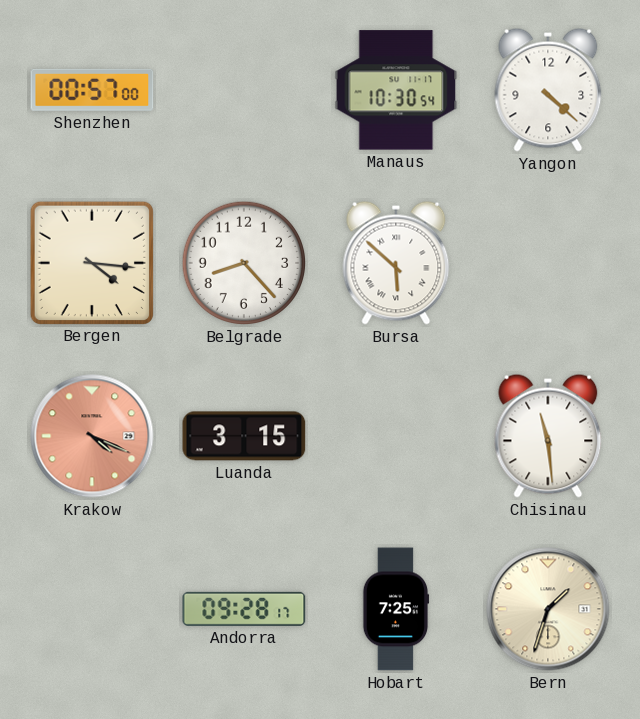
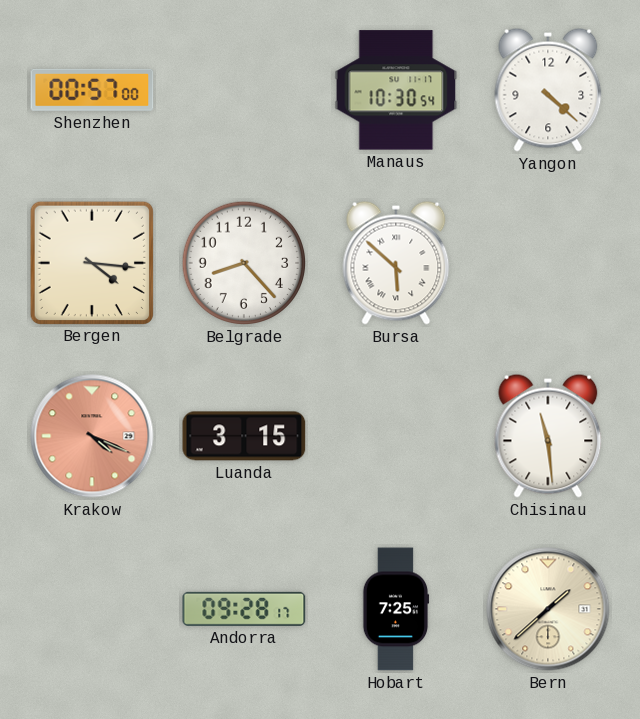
Bern: 1:33 -> 1:38 (548, 609)
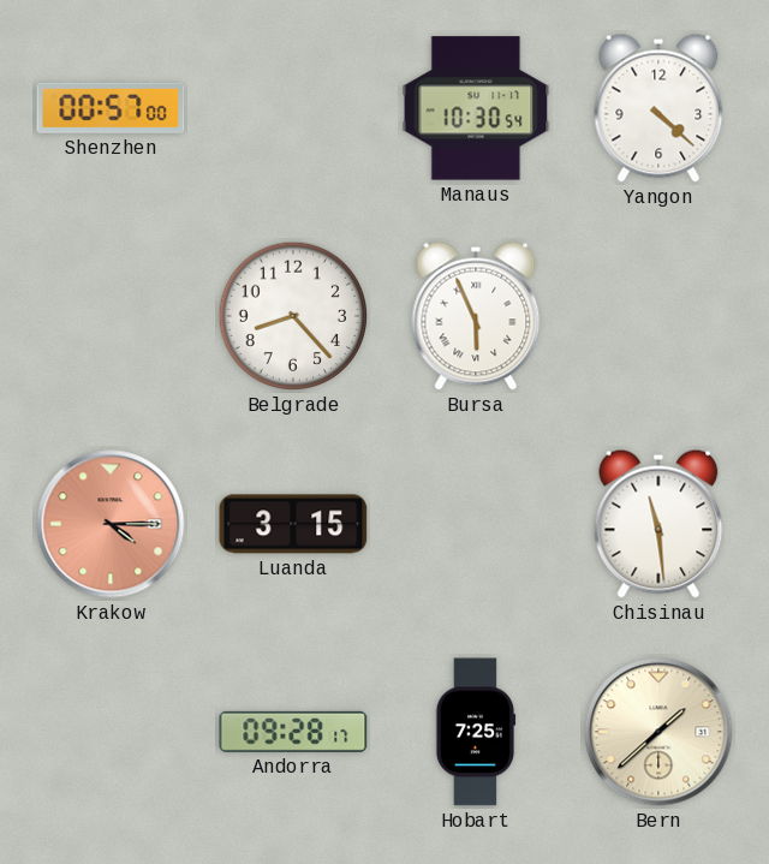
Bergen: 4:16 -> none (91, 262)
Bursa: 5:52 -> 5:56 (476, 316)
Krakow: 4:19 -> 4:15 (111, 524)
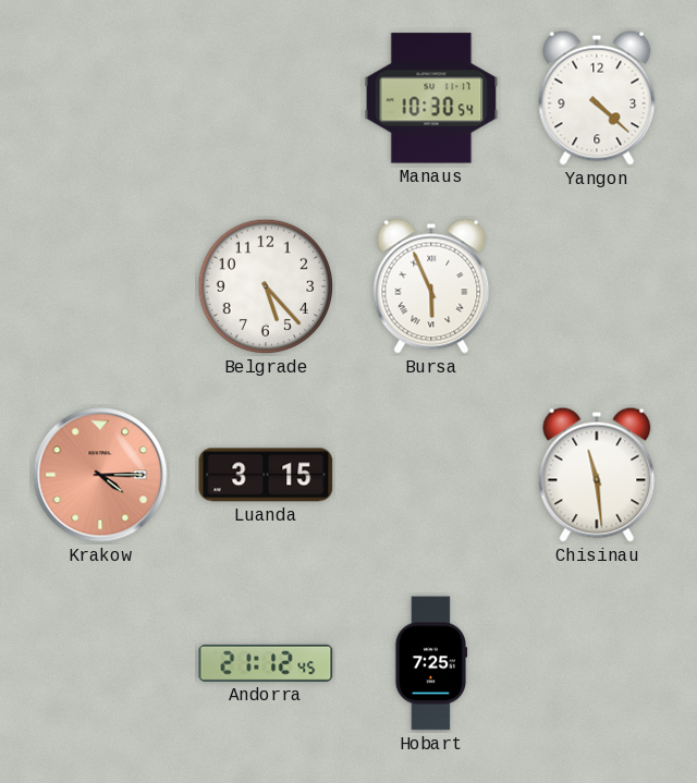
Shenzhen: 00:57 -> none (111, 108)
Belgrade: 8:23 -> 5:23 (266, 286)
Andorra: 09:28 -> 21:12 (266, 663)
Bern: 1:38 -> none (658, 732)
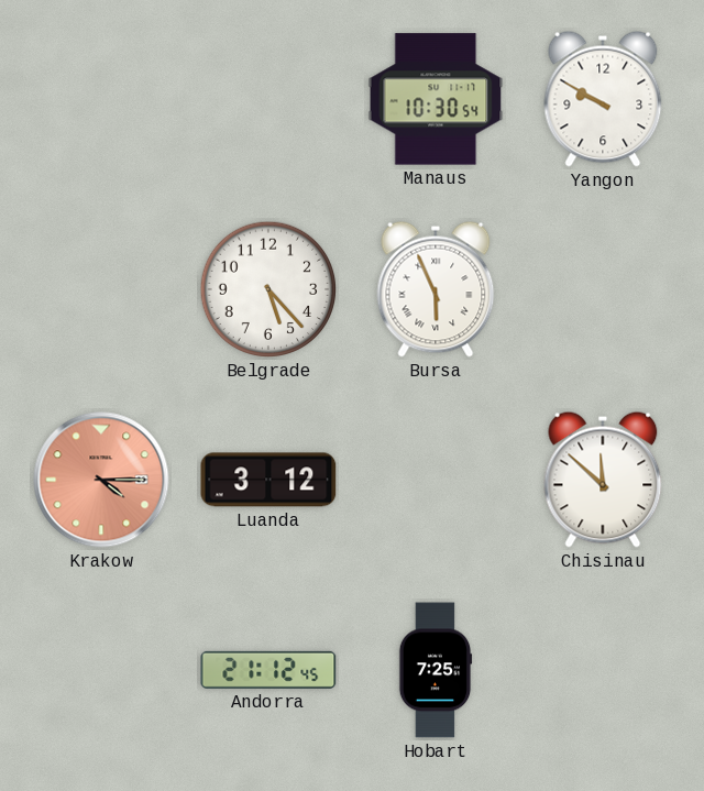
Yangon: 4:22 -> 9:50 (603, 99)
Luanda: 3:15 -> 3:12 (268, 480)
Chisinau: 11:29 -> 11:52 (603, 480)
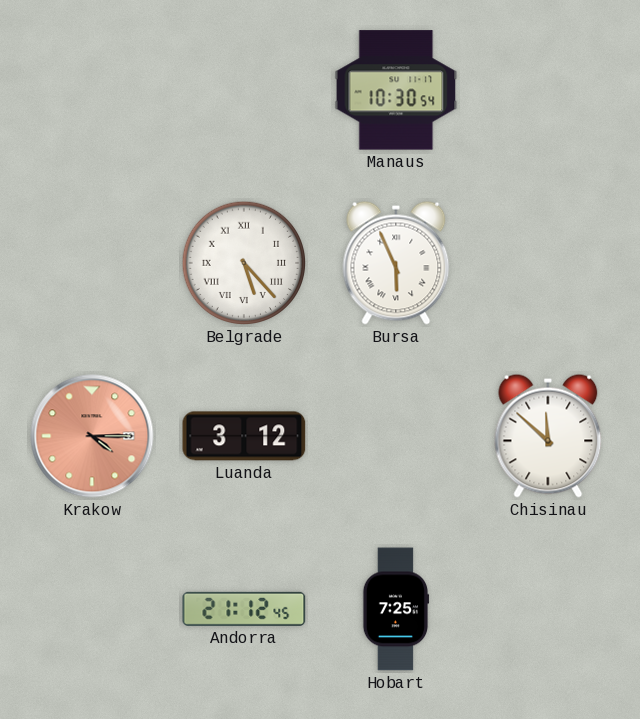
Yangon: 9:50 -> none (603, 99)
Belgrade numerals: Arabic -> Roman (244, 263)
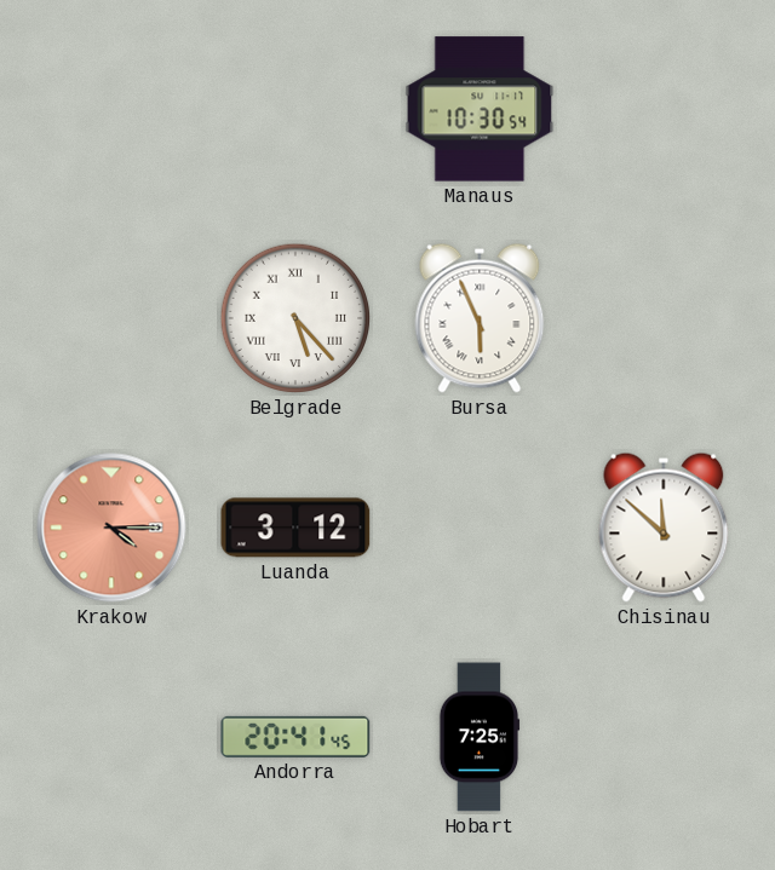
Andorra: 21:12 -> 20:41 (295, 737)
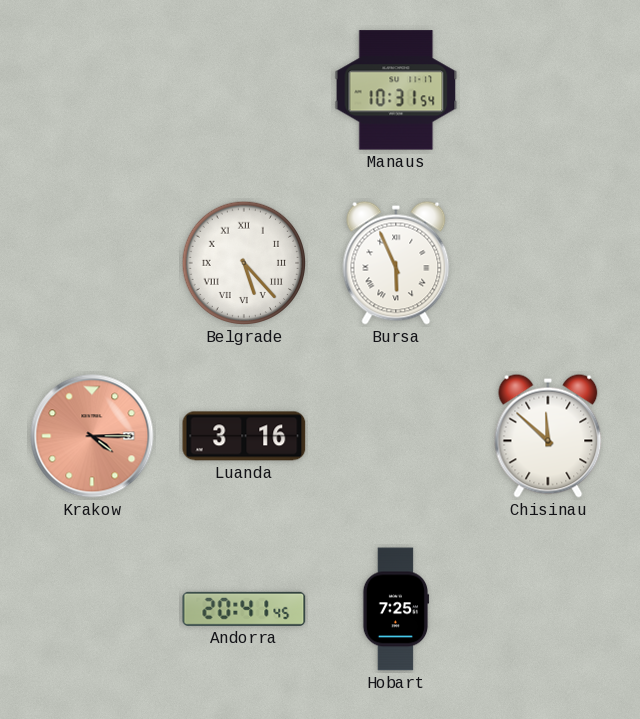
Manaus: 10:30 -> 10:31 (396, 90)
Luanda: 3:12 -> 3:16 (244, 436)
